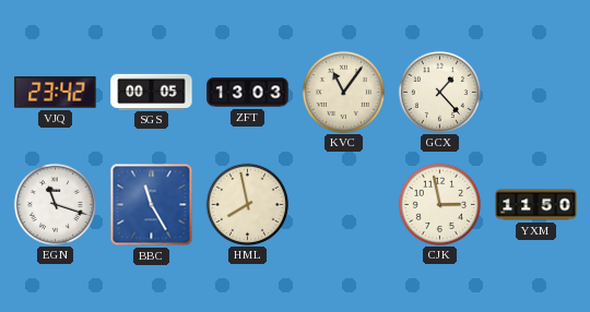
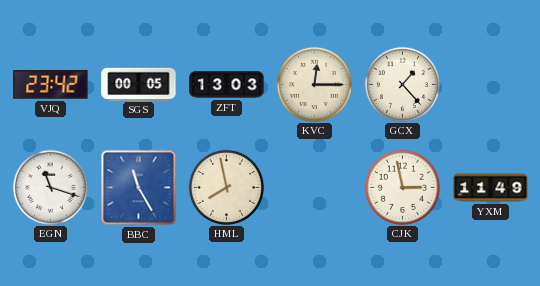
KVC: 11:06 -> 12:15 (314, 84)
YXM: 11:50 -> 11:49 (491, 188)
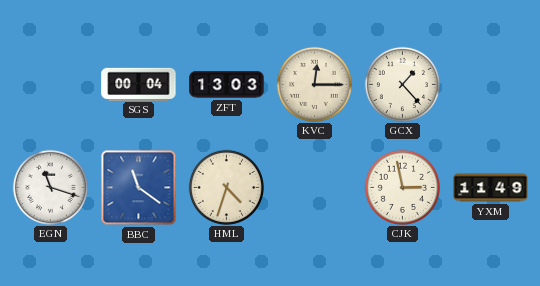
VJQ: 23:42 -> none (51, 85)
SGS: 00:05 -> 00:04 (139, 84)
BBC: 11:25 -> 11:21 (139, 188)
HML: 7:58 -> 4:33 (226, 187)
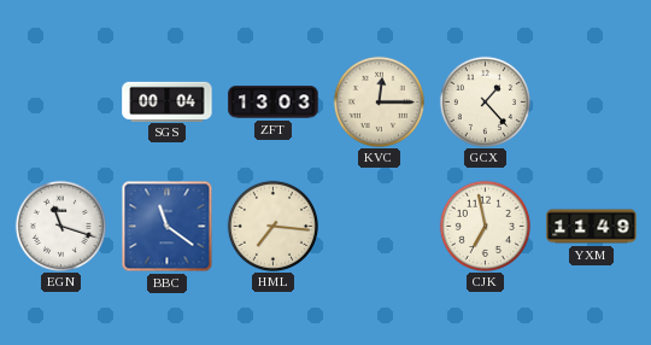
HML: 4:33 -> 7:16 (272, 226)
CJK: 2:58 -> 6:58 (485, 226)
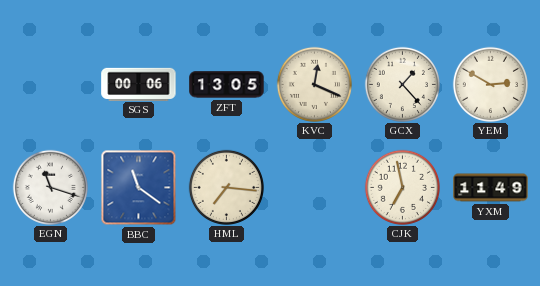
SGS: 00:04 -> 00:06 (139, 84)
ZFT: 13:03 -> 13:05 (227, 85)
KVC: 12:15 -> 12:19 (314, 84)
YEM: none -> 2:50 (490, 84)
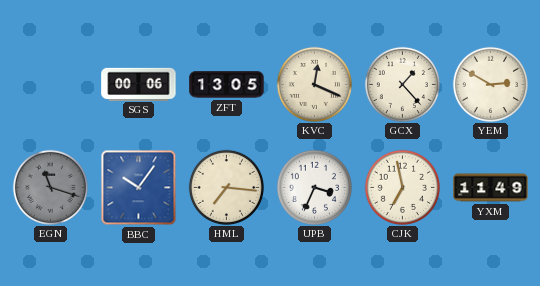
EGN dial: white -> grey (50, 187)
BBC: 11:21 -> 10:06 (139, 188)
UPB: none -> 3:34 (314, 187)
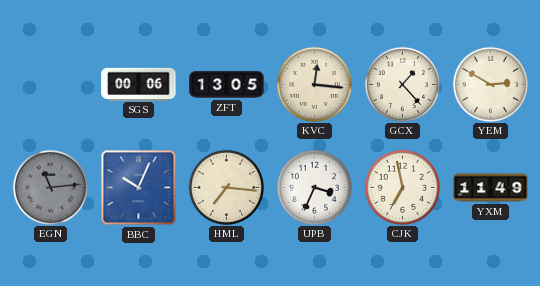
KVC: 12:19 -> 12:16 (314, 84)
EGN: 11:18 -> 11:14 (50, 187)
BBC: 10:06 -> 10:04 (139, 188)
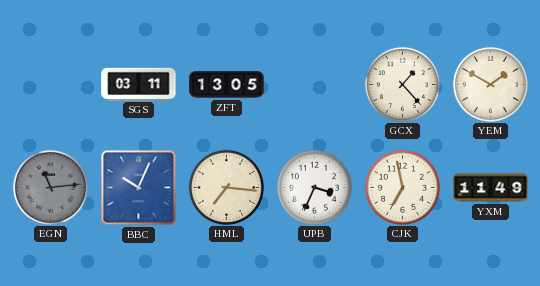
SGS: 00:06 -> 03:11 (139, 84)
KVC: 12:16 -> none (314, 84)
YEM: 2:50 -> 1:50 (490, 84)
